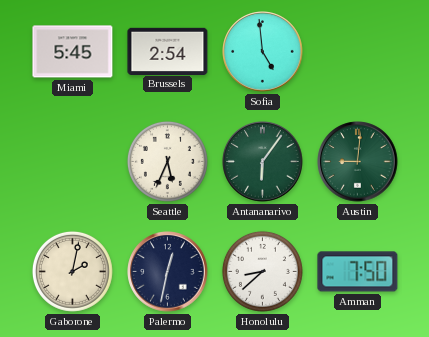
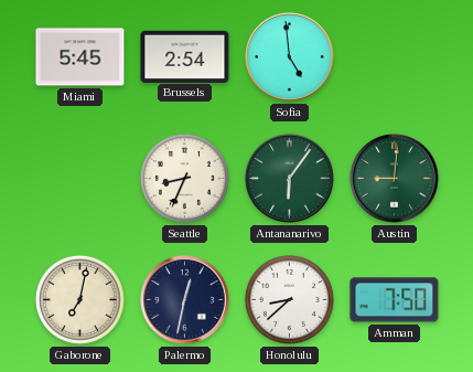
Seattle: 5:34 -> 8:34 (184, 178)
Gaborone: 2:02 -> 7:02 (79, 299)
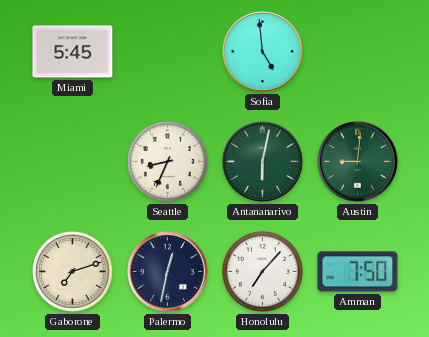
Brussels: 2:54 -> none (185, 56)
Antananarivo: 6:06 -> 6:02 (263, 162)
Gaborone: 7:02 -> 7:12 (72, 271)
Honolulu: 8:38 -> 7:07 (262, 271)
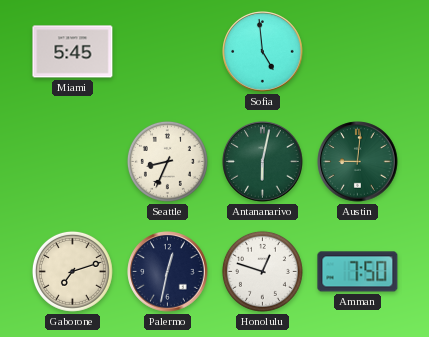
Honolulu: 7:07 -> 12:48 (262, 271)
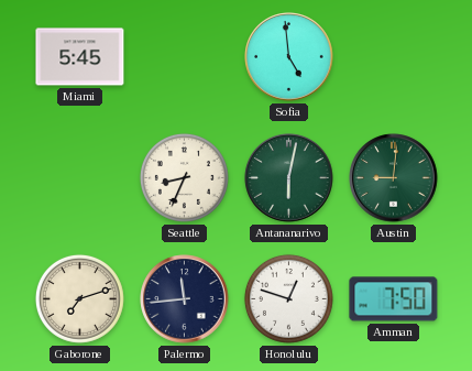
Palermo: 12:32 -> 11:44 (185, 299)
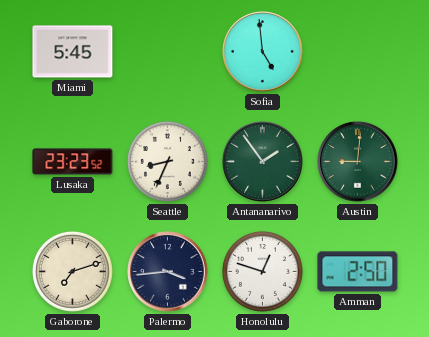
Lusaka: none -> 23:23 (73, 162)
Antananarivo: 6:02 -> 1:54 (263, 162)
Palermo: 11:44 -> 3:44 (168, 272)
Amman: 7:50 -> 2:50 (358, 272)
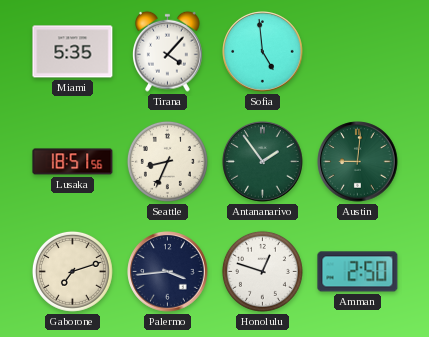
Miami: 5:45 -> 5:35 (73, 52)
Tirana: none -> 4:07 (168, 51)
Lusaka: 23:23 -> 18:51 (73, 162)
